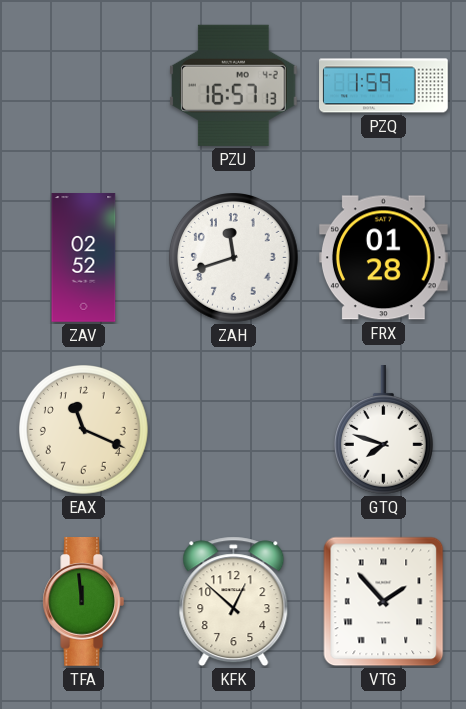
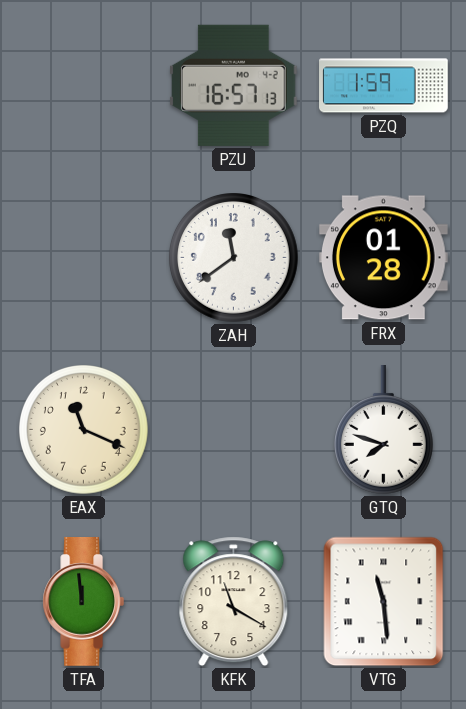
ZAV: 02:52 -> none (84, 258)
ZAH: 11:42 -> 11:39 (234, 258)
KFK: 12:52 -> 11:20 (234, 602)
VTG: 1:53 -> 11:29 (384, 602)
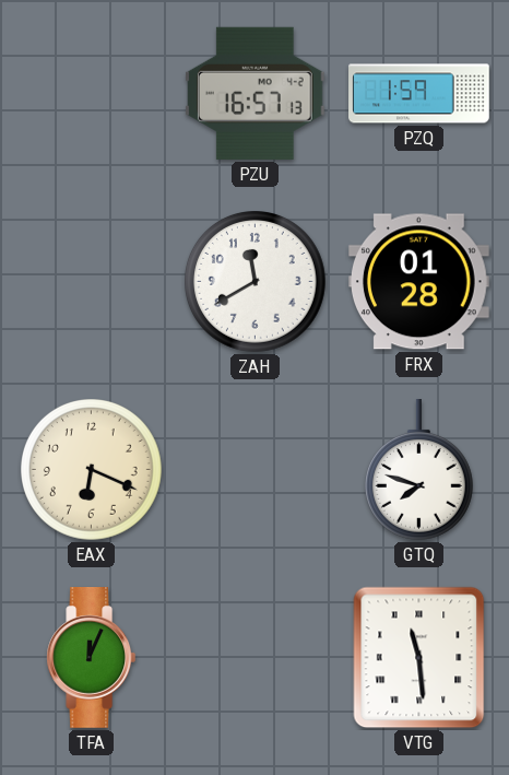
ZAH: 11:39 -> 11:40 (256, 282)
EAX: 11:19 -> 6:19 (92, 470)
TFA: 11:59 -> 12:04 (92, 658)
KFK: 11:20 -> none (234, 602)
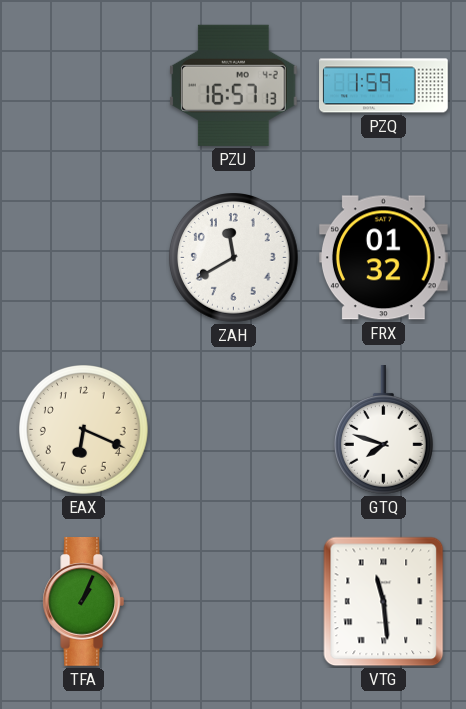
FRX: 01:28 -> 01:32 (384, 258)
TFA: 12:04 -> 1:04 (84, 602)
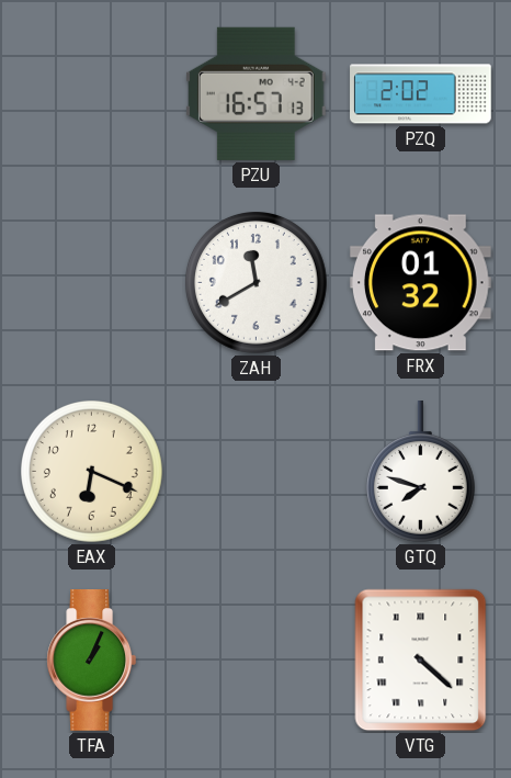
PZQ: 1:59 -> 2:02 (421, 94)
VTG: 11:29 -> 4:22 (421, 661)
